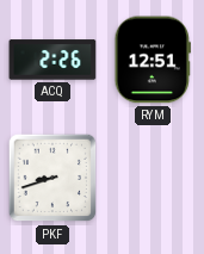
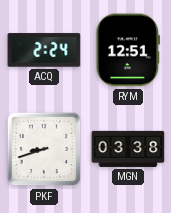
ACQ: 2:26 -> 2:24 (44, 50)
MGN: none -> 03:38 (128, 149)
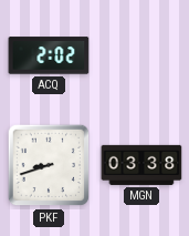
ACQ: 2:24 -> 2:02 (49, 55)
RYM: 12:51 -> none (128, 50)
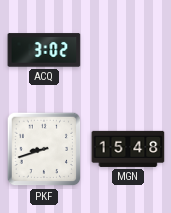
ACQ: 2:02 -> 3:02 (44, 50)
MGN: 03:38 -> 15:48 (128, 149)
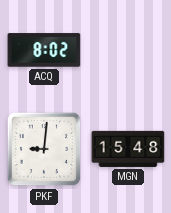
ACQ: 3:02 -> 8:02 (44, 50)
PKF: 8:42 -> 9:01 (44, 149)
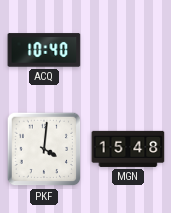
ACQ: 8:02 -> 10:40 (44, 50)
PKF: 9:01 -> 4:01 (44, 149)
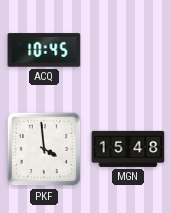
ACQ: 10:40 -> 10:45 (44, 50)
PKF: 4:01 -> 3:59 (44, 149)
